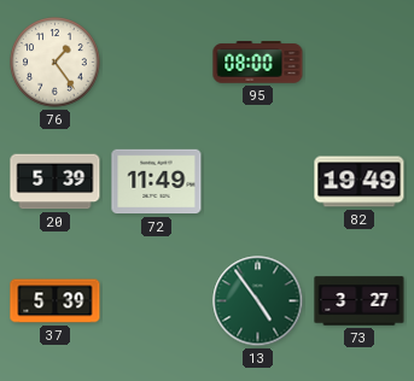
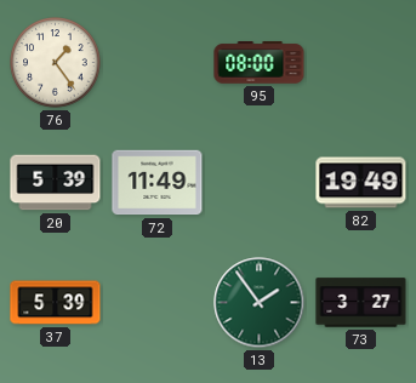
13: 4:54 -> 1:54 (260, 303)
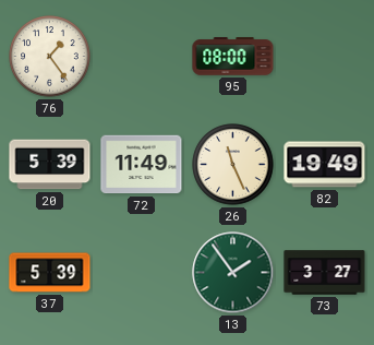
26: none -> 11:26 (233, 165)
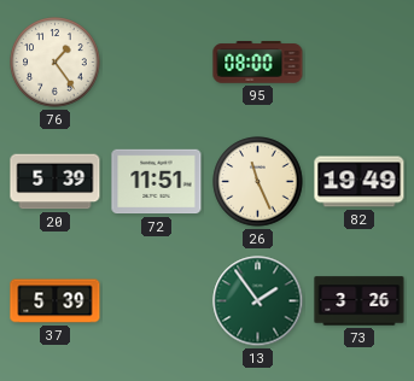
72: 11:49 -> 11:51 (157, 182)
73: 3:27 -> 3:26 (360, 301)
